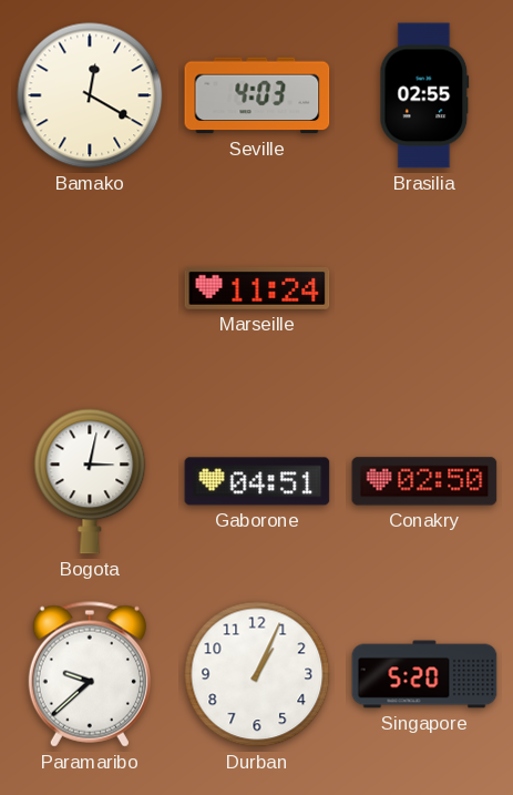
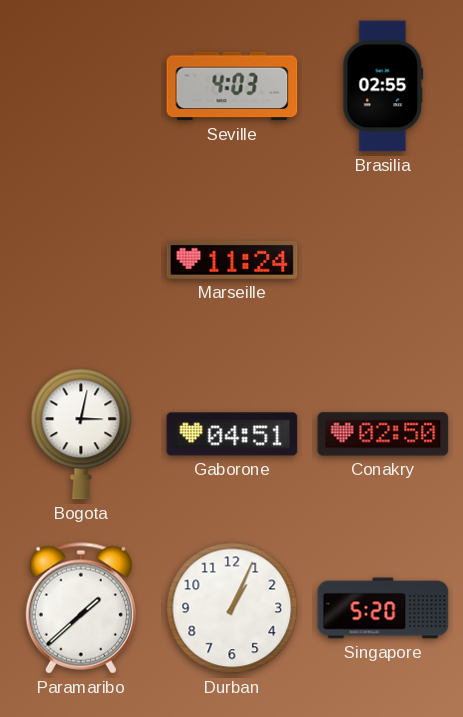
Bamako: 12:20 -> none (90, 95)
Paramaribo: 9:38 -> 1:38 (81, 608)
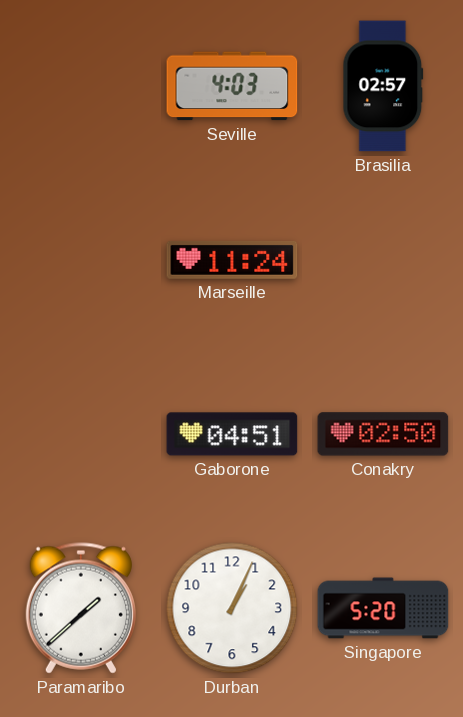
Brasilia: 02:55 -> 02:57 (383, 86)
Bogota: 3:02 -> none (81, 434)
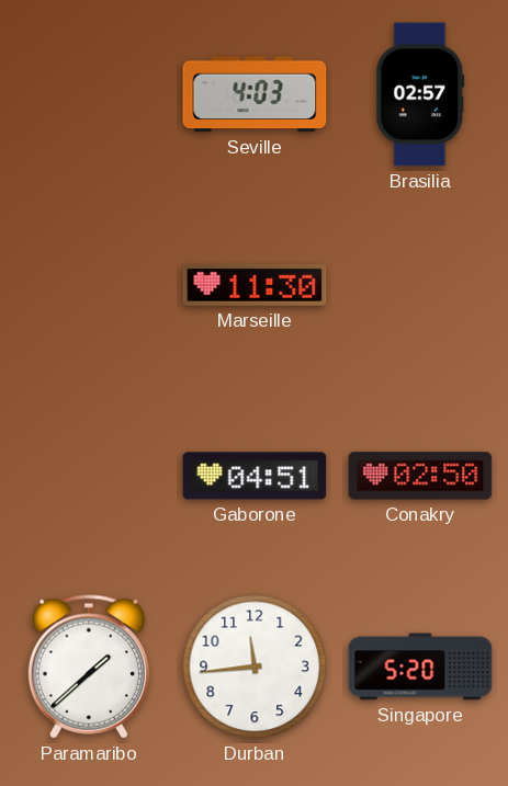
Marseille: 11:24 -> 11:30 (255, 285)
Durban: 1:04 -> 11:44 (255, 667)
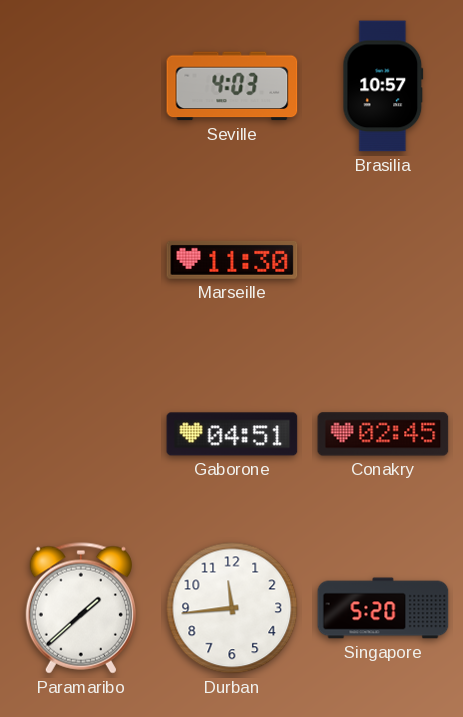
Brasilia: 02:57 -> 10:57 (383, 86)
Conakry: 02:50 -> 02:45 (383, 434)
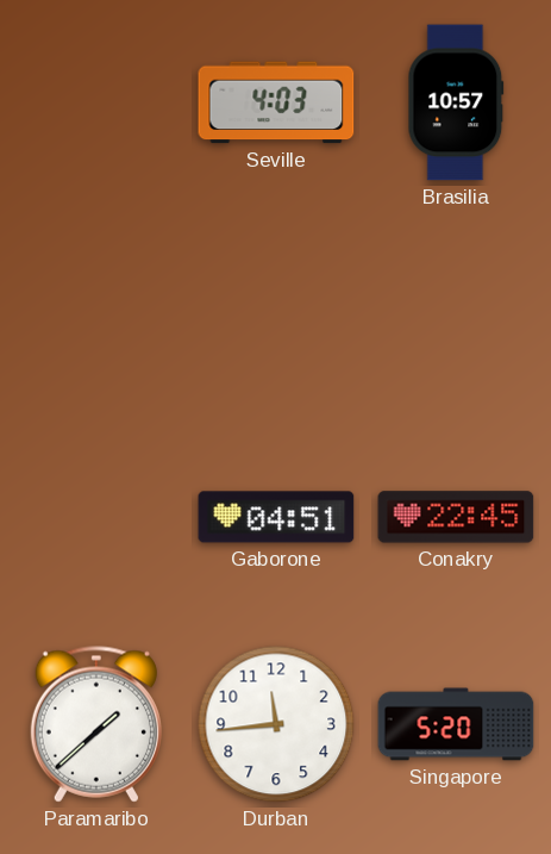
Marseille: 11:30 -> none (232, 260)
Conakry: 02:45 -> 22:45 (456, 517)
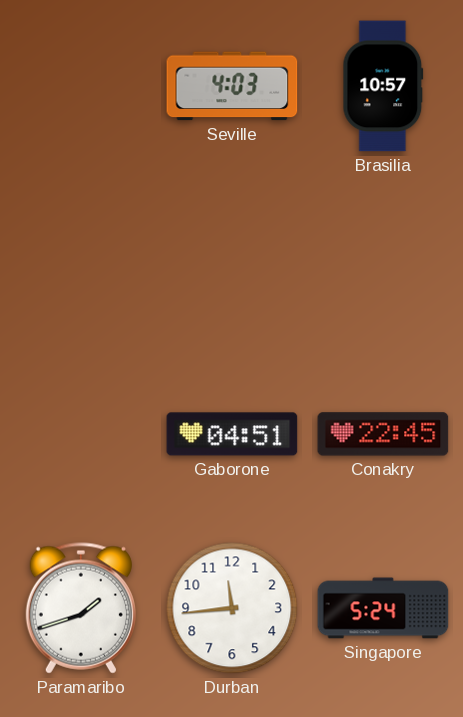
Paramaribo: 1:38 -> 1:42 (81, 608)
Singapore: 5:20 -> 5:24 (383, 608)
